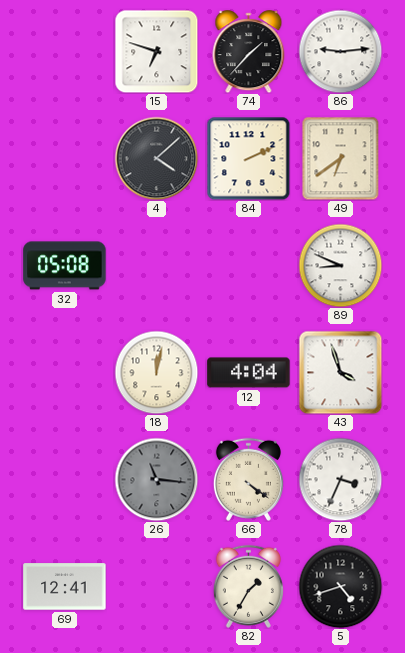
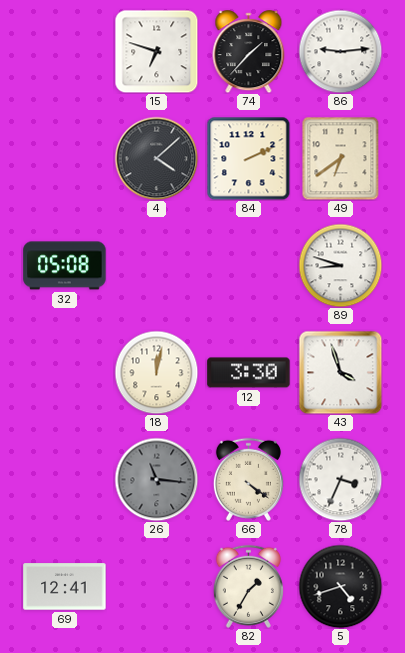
89: 8:49 -> 8:48 (340, 265)
12: 4:04 -> 3:30 (249, 373)
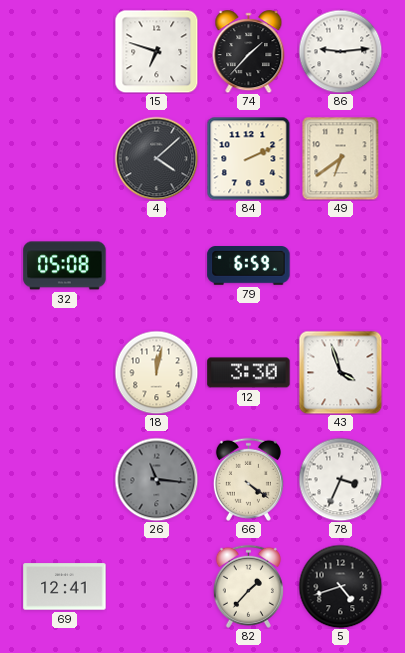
79: none -> 6:59 (249, 266)
89: 8:48 -> none (340, 265)
82: 1:35 -> 1:37 (248, 586)
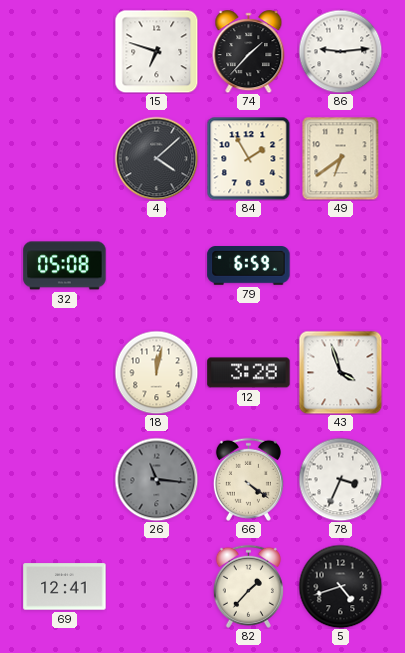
84: 2:11 -> 1:55 (248, 158)
12: 3:30 -> 3:28 (249, 373)
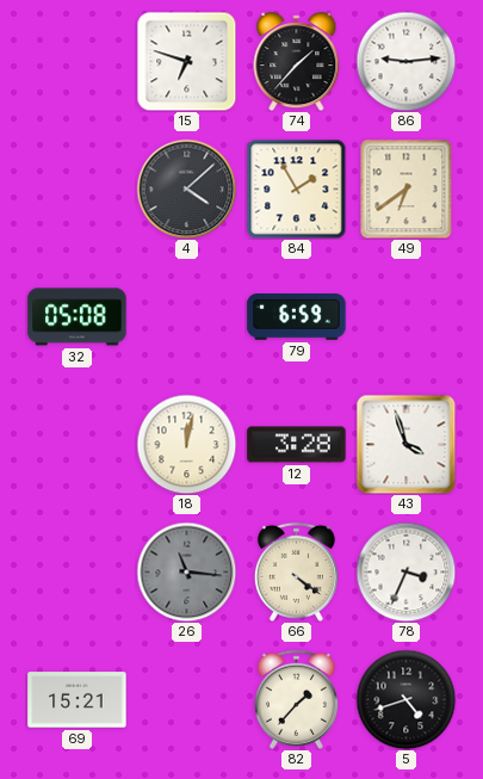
69: 12:41 -> 15:21 (78, 700)
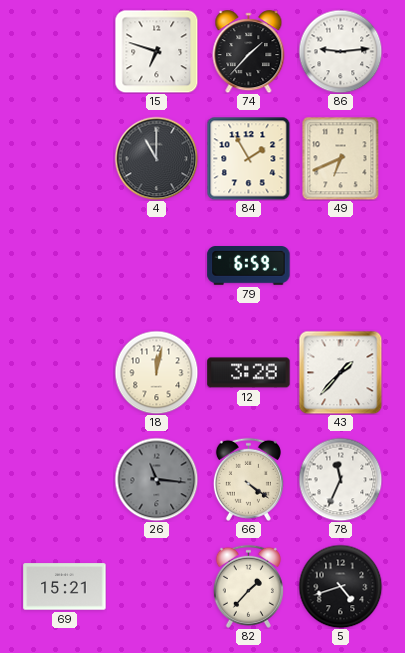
4: 4:08 -> 11:00 (156, 158)
49: 6:39 -> 6:41 (341, 158)
32: 05:08 -> none (78, 317)
43: 3:57 -> 1:37 (340, 372)
78: 3:34 -> 11:34 (340, 479)
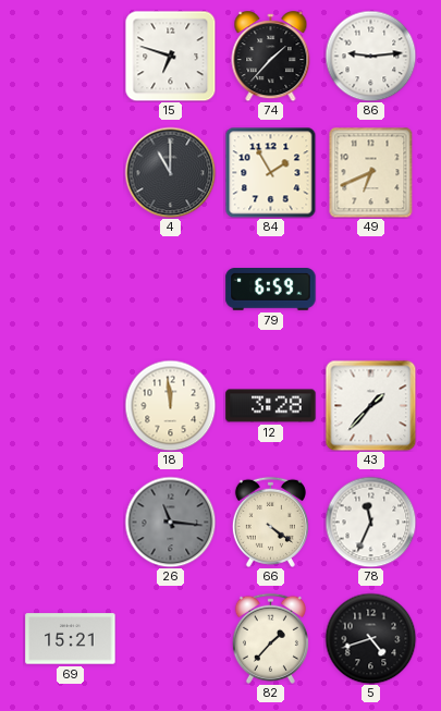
18: 12:02 -> 11:59 (170, 405)
